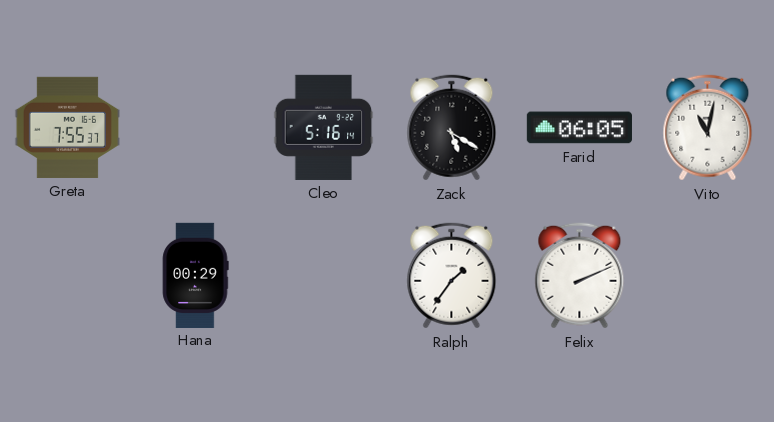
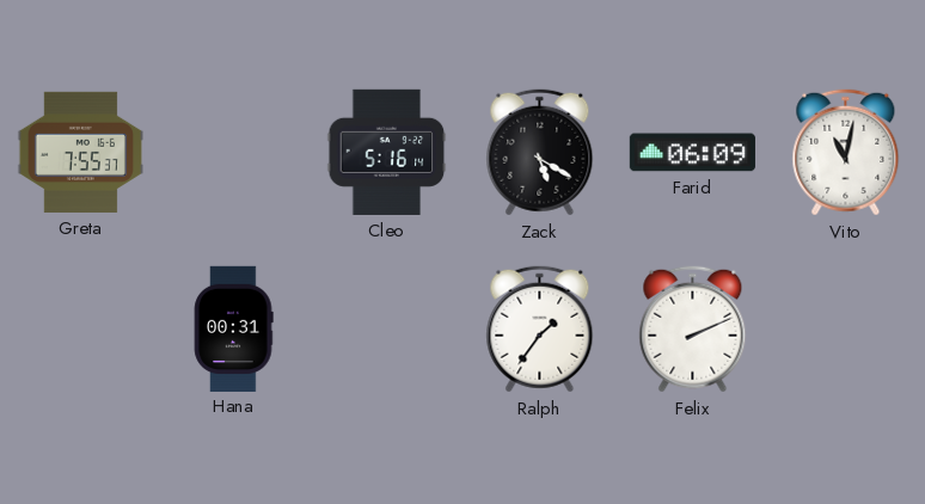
Farid: 06:05 -> 06:09 (692, 153)
Hana: 00:29 -> 00:31 (233, 328)
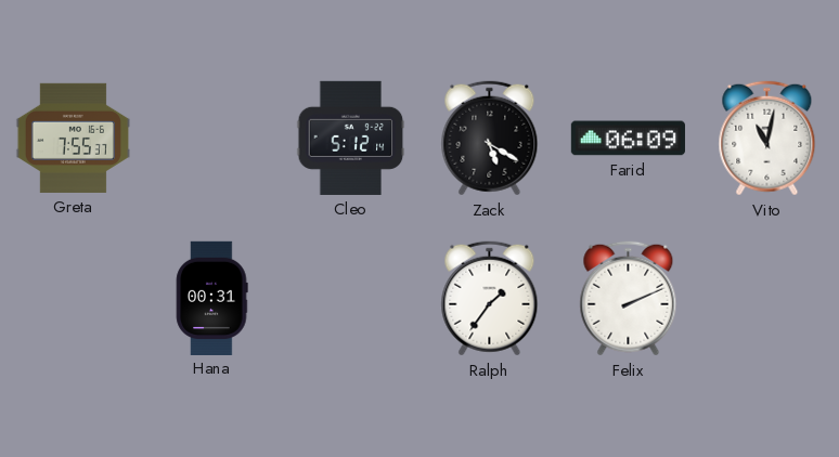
Cleo: 5:16 -> 5:12 (351, 138)
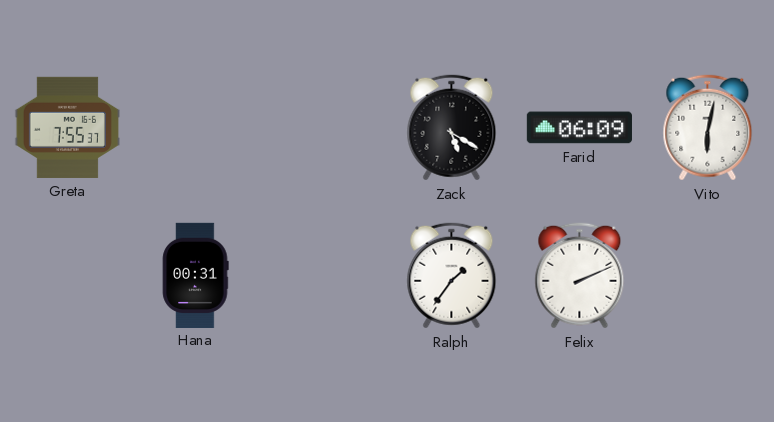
Cleo: 5:12 -> none (351, 138)
Vito: 11:02 -> 6:02 (708, 128)
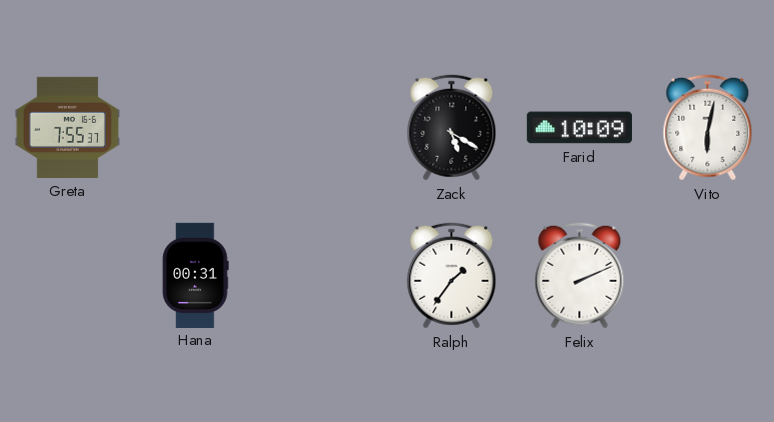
Farid: 06:09 -> 10:09 (579, 128)
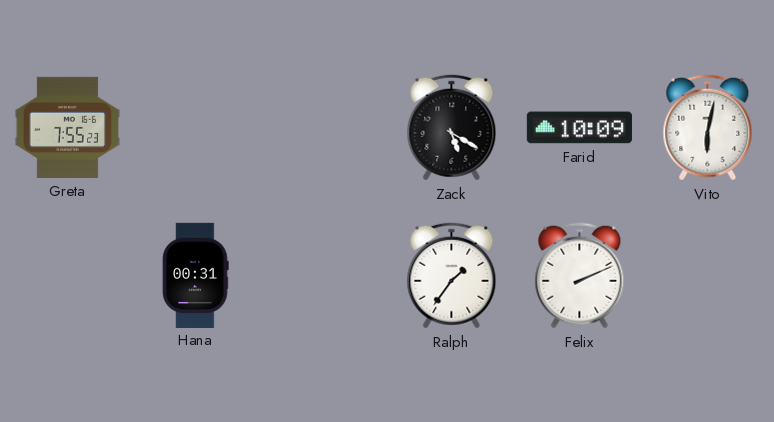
Greta: 7:55:37 -> 7:55:23 (67, 127)
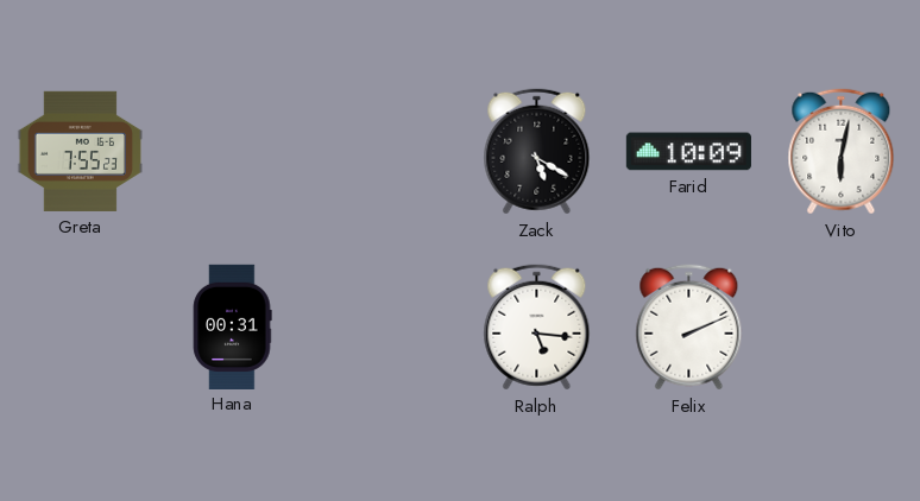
Ralph: 1:36 -> 5:16 (537, 328)
